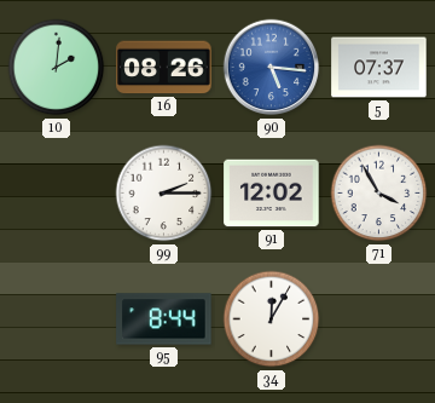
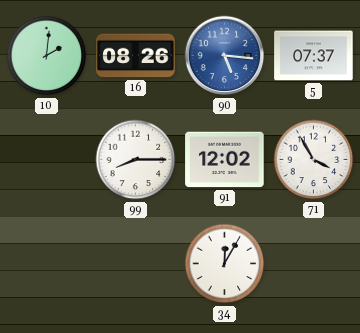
99: 2:15 -> 8:15 (136, 160)
95: 8:44 -> none (164, 319)
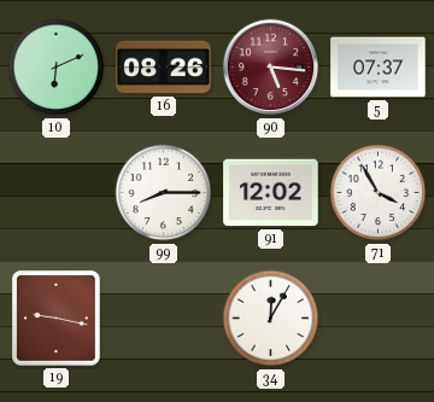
10: 2:01 -> 6:11 (57, 68)
90 dial: blue -> burgundy (271, 68)
19: none -> 9:17 (57, 319)
